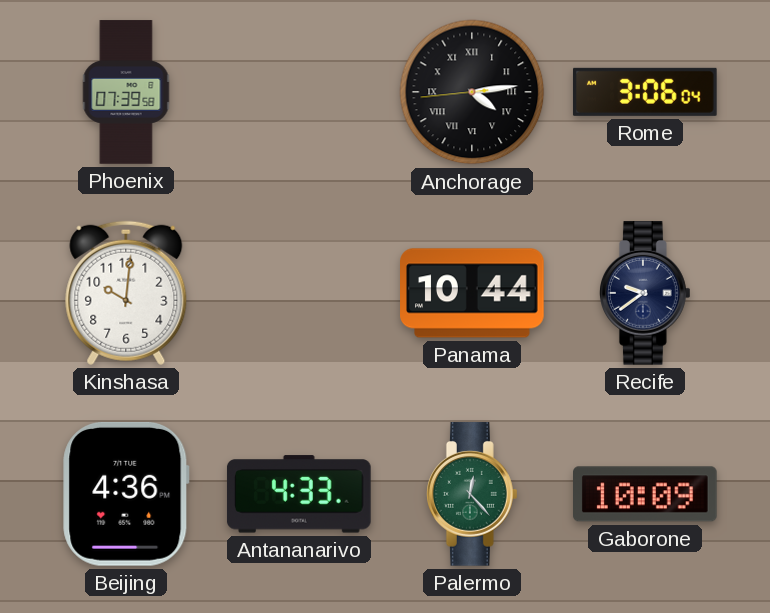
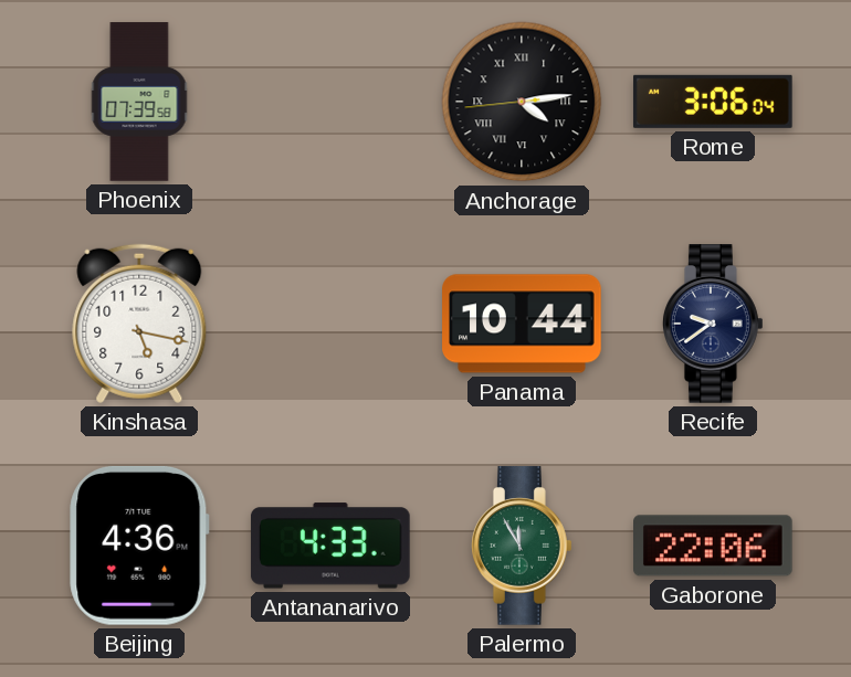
Kinshasa: 10:01 -> 5:17 (139, 324)
Palermo: 12:23 -> 11:55 (523, 546)
Gaborone: 10:09 -> 22:06 (714, 546)
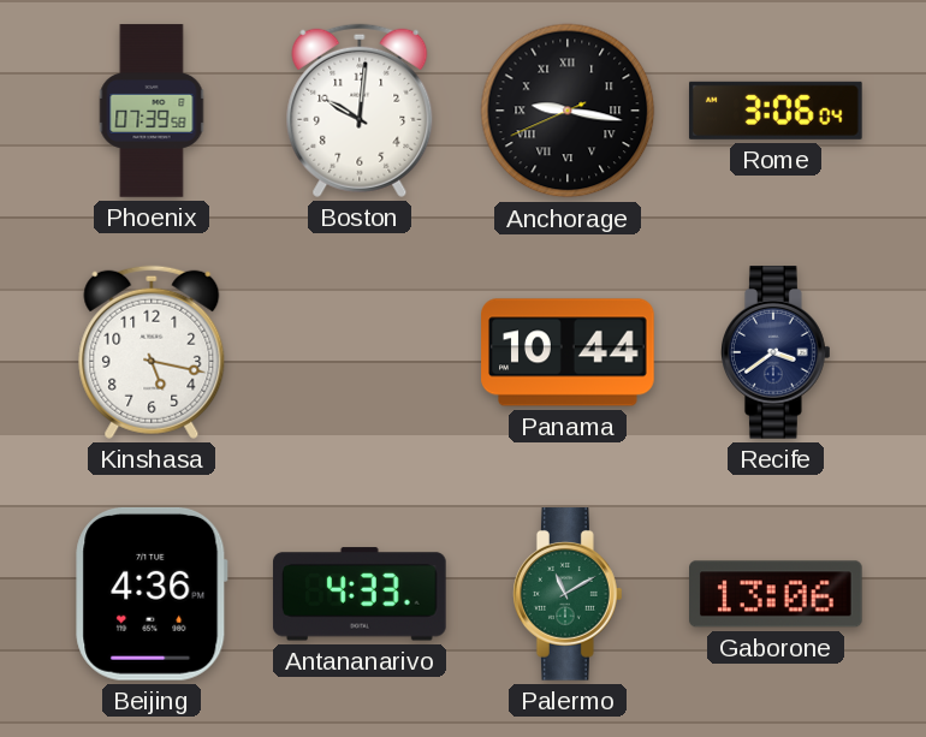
Boston: none -> 10:01 (360, 111)
Anchorage: 4:13 -> 9:16 (568, 111)
Recife: 9:39 -> 3:39 (777, 352)
Palermo: 11:55 -> 11:10 (569, 594)
Gaborone: 22:06 -> 13:06 (777, 594)
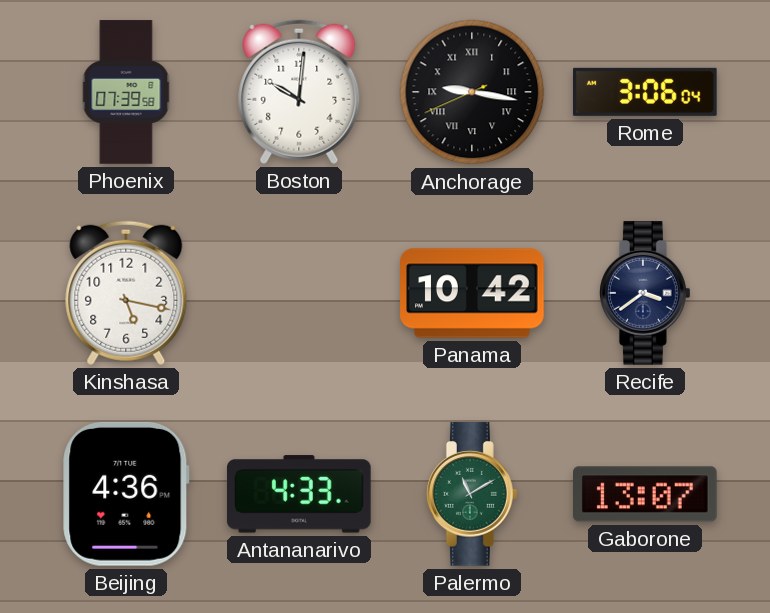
Panama: 10:44 -> 10:42 (472, 293)
Gaborone: 13:06 -> 13:07 (646, 494)
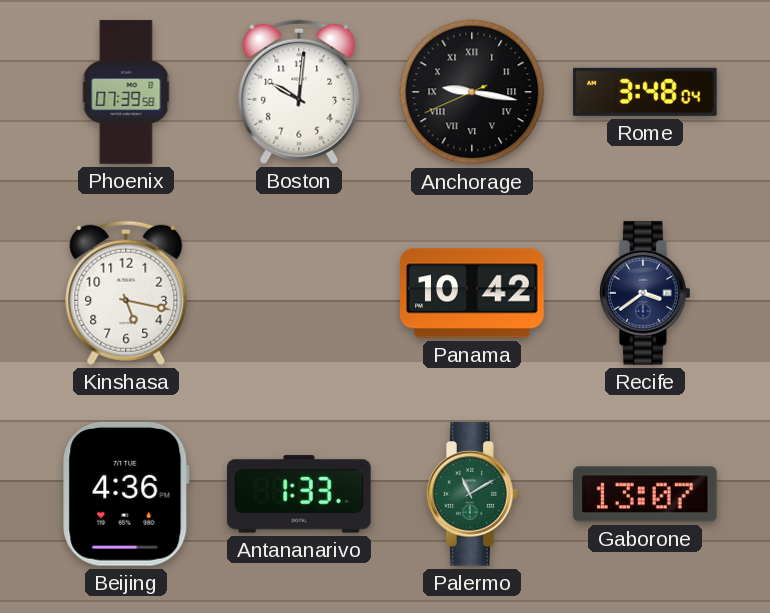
Rome: 3:06 -> 3:48 (645, 92)
Antananarivo: 4:33 -> 1:33 (299, 494)
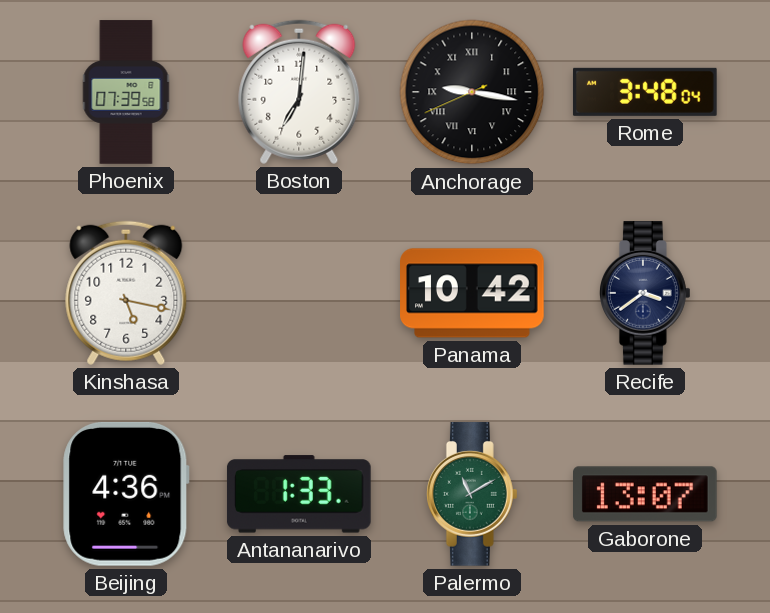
Boston: 10:01 -> 7:01 (299, 92)
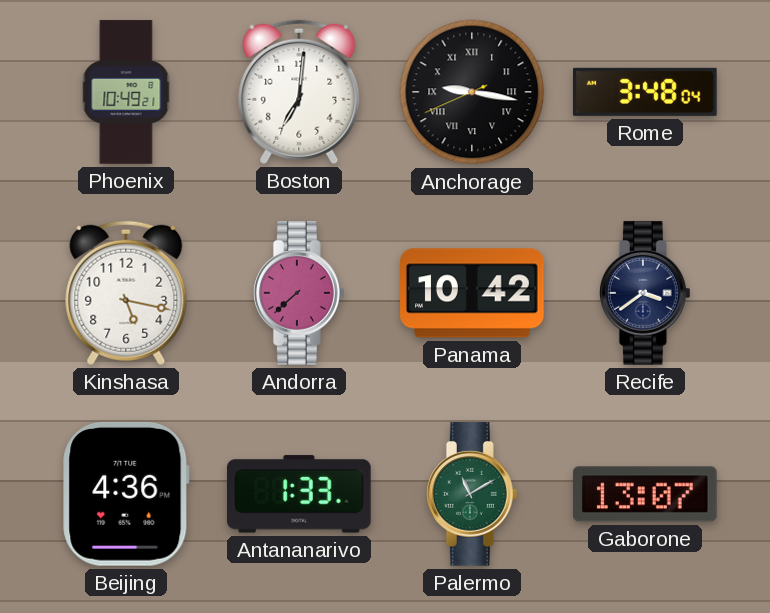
Phoenix: 07:39 -> 10:49 (126, 92)
Andorra: none -> 7:38 (300, 293)
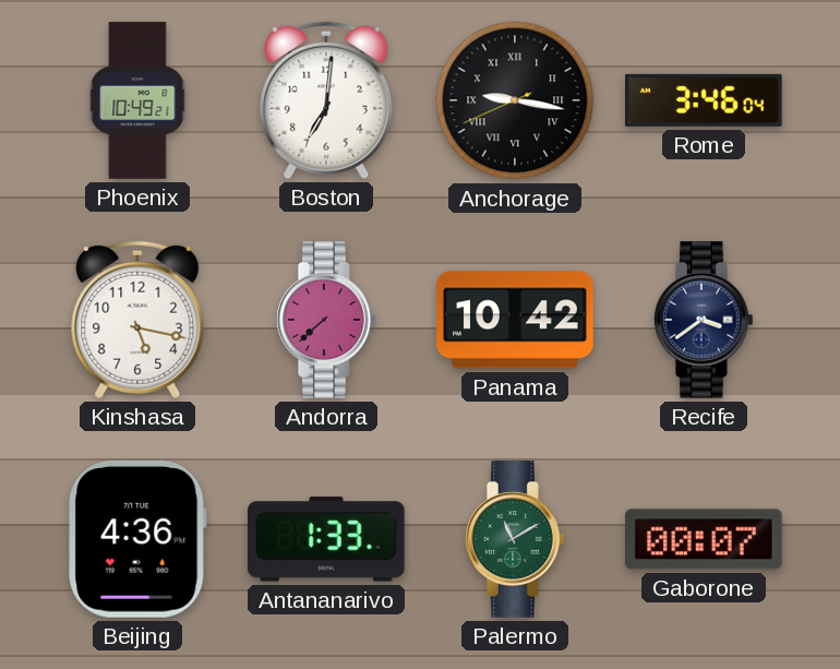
Rome: 3:48 -> 3:46 (704, 100)
Gaborone: 13:07 -> 00:07 (705, 539)
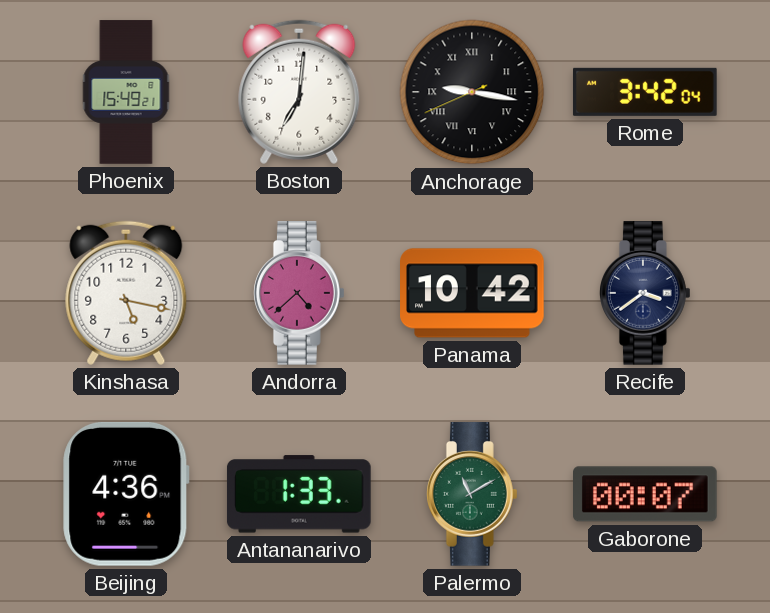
Phoenix: 10:49 -> 15:49 (126, 92)
Rome: 3:46 -> 3:42 (645, 92)
Andorra: 7:38 -> 4:38 (300, 293)
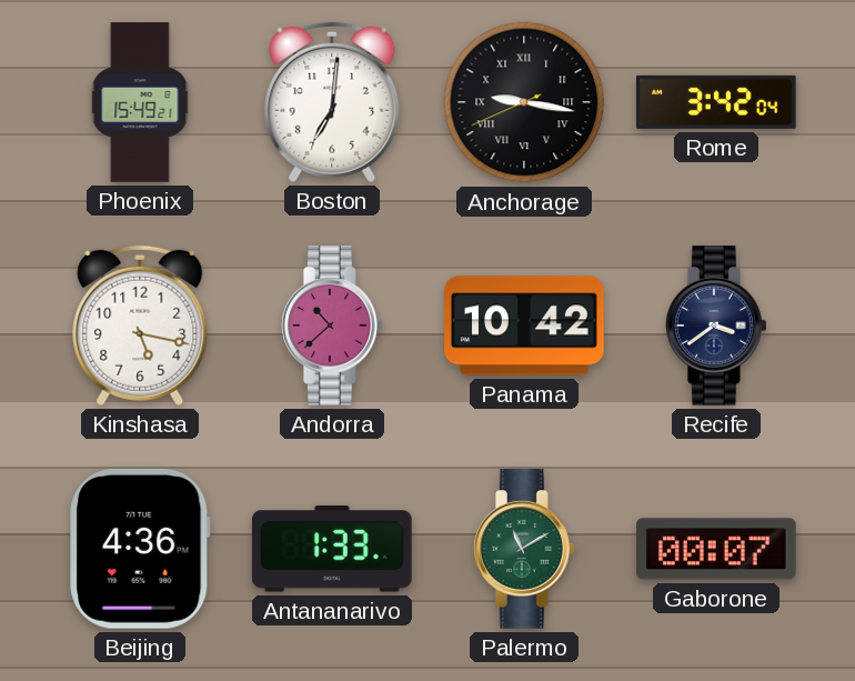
Andorra: 4:38 -> 10:38 (333, 326)
